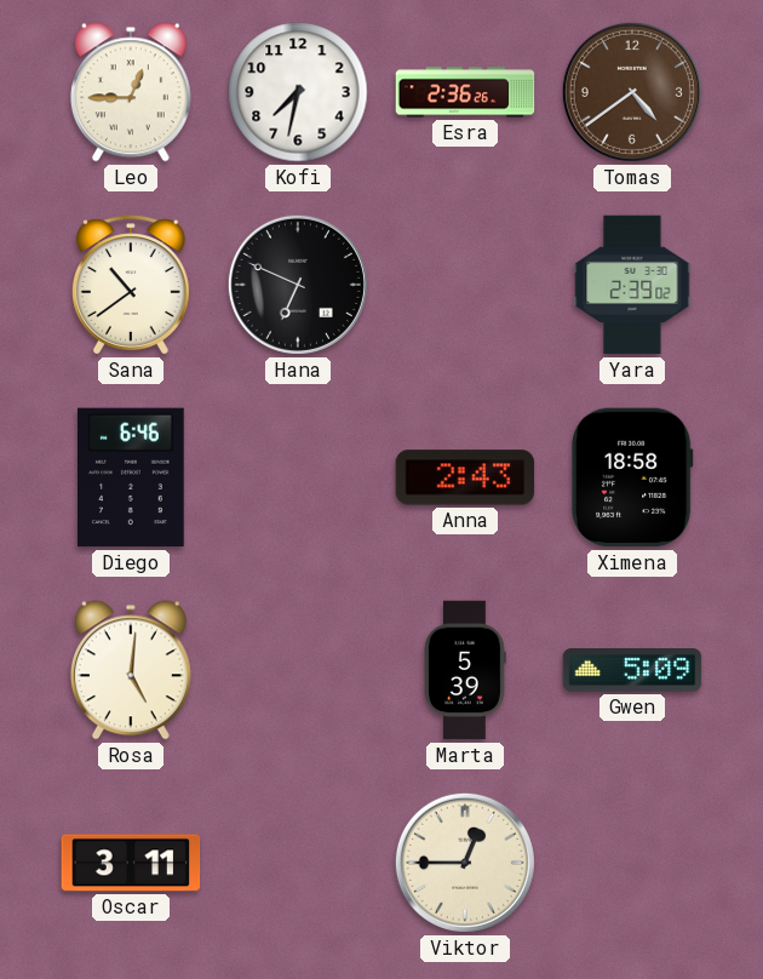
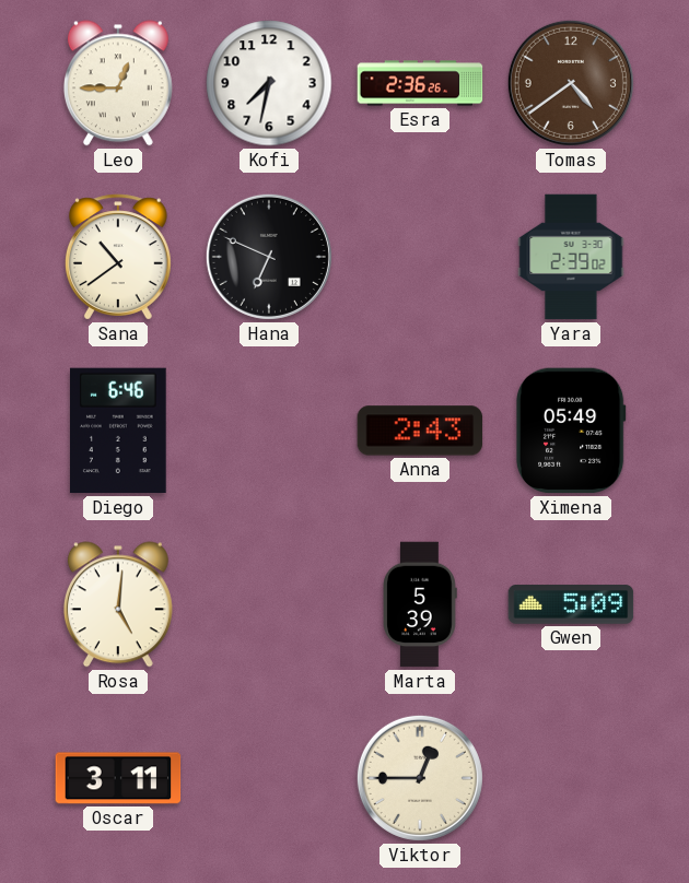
Ximena: 18:58 -> 05:49 (571, 431)
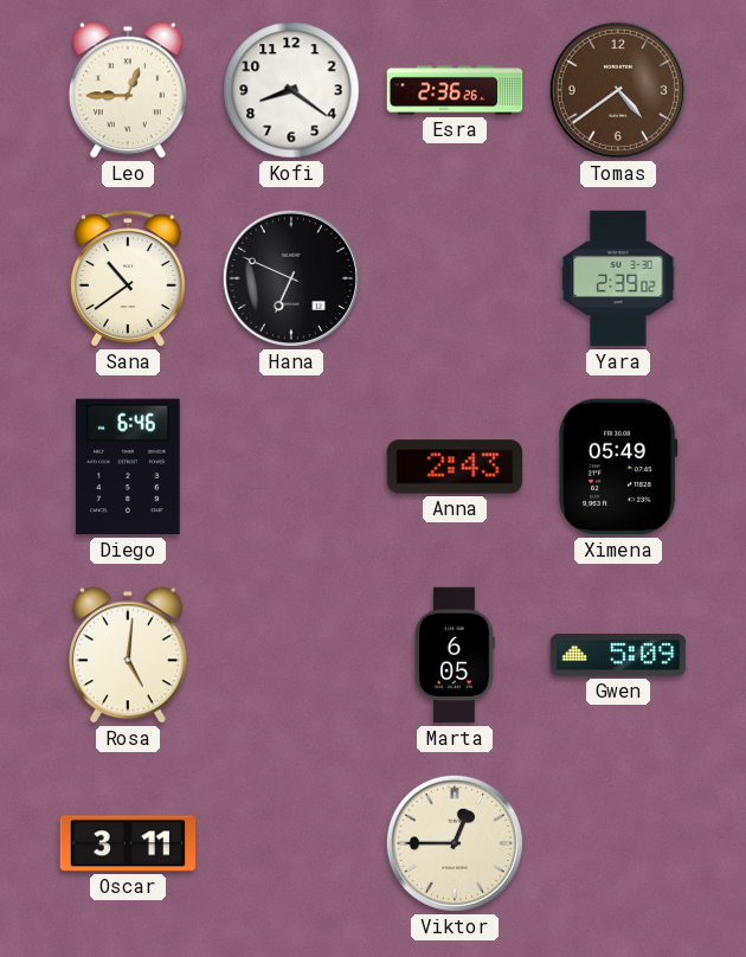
Kofi: 7:32 -> 8:21 (291, 90)
Marta: 5:39 -> 6:05 (456, 655)
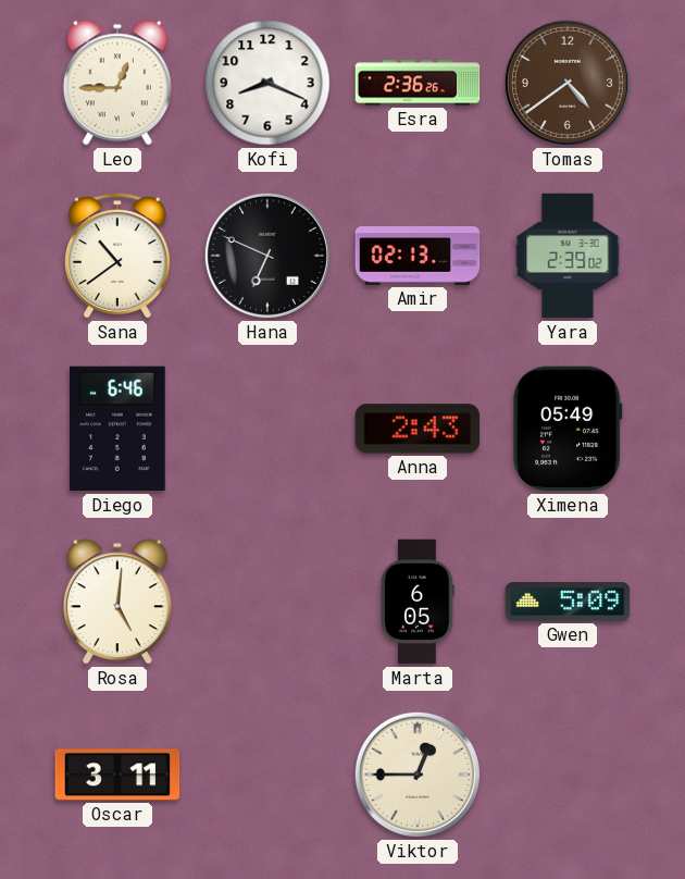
Kofi: 8:21 -> 8:19 (267, 83)
Amir: none -> 02:13 (418, 256)
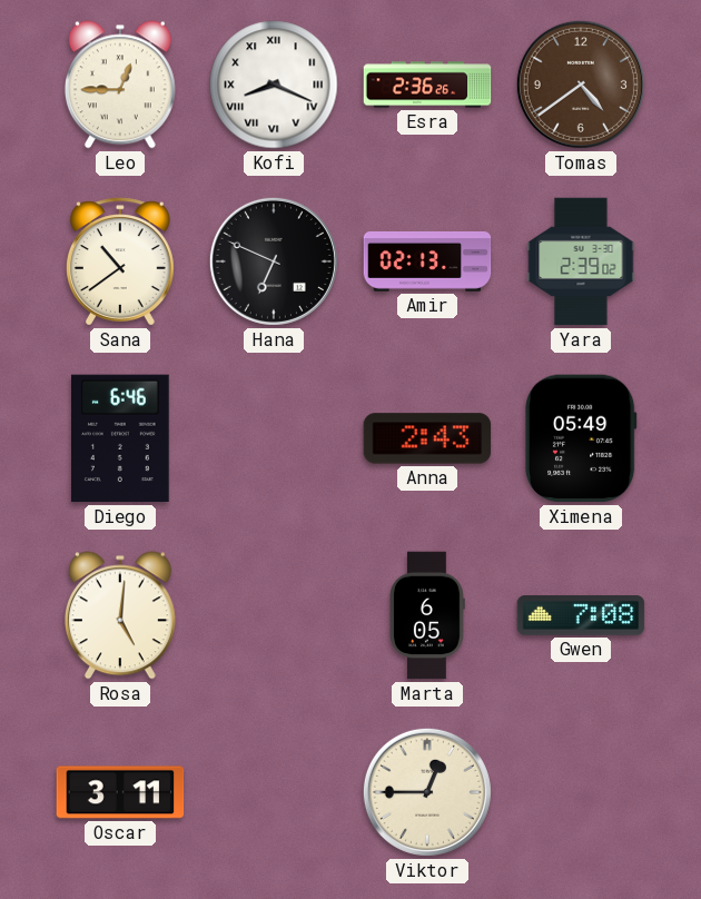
Kofi numerals: Arabic -> Roman (274, 85)
Gwen: 5:09 -> 7:08 (581, 615)
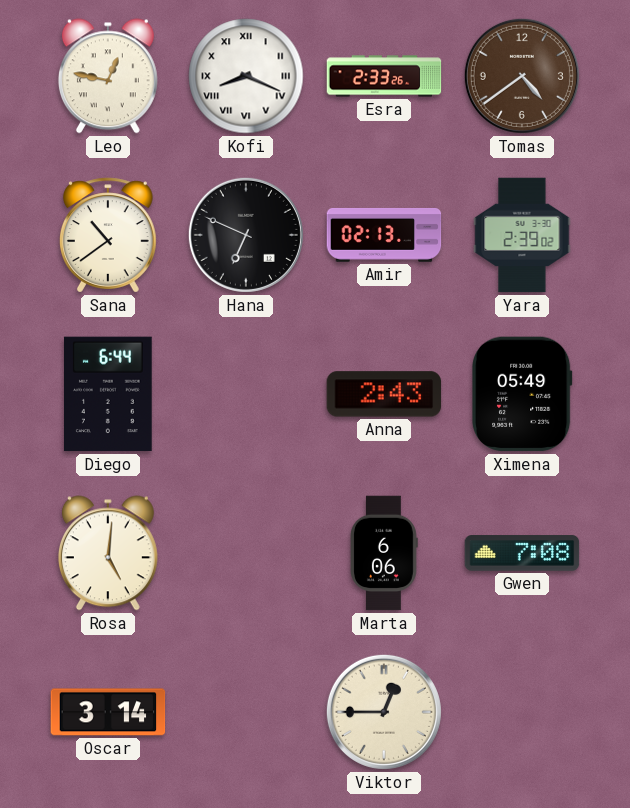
Leo: 12:45 -> 12:47 (108, 76)
Esra: 2:36 -> 2:33 (384, 76)
Diego: 6:46 -> 6:44 (109, 394)
Marta: 6:05 -> 6:06 (385, 553)
Oscar: 3:11 -> 3:14 (108, 712)
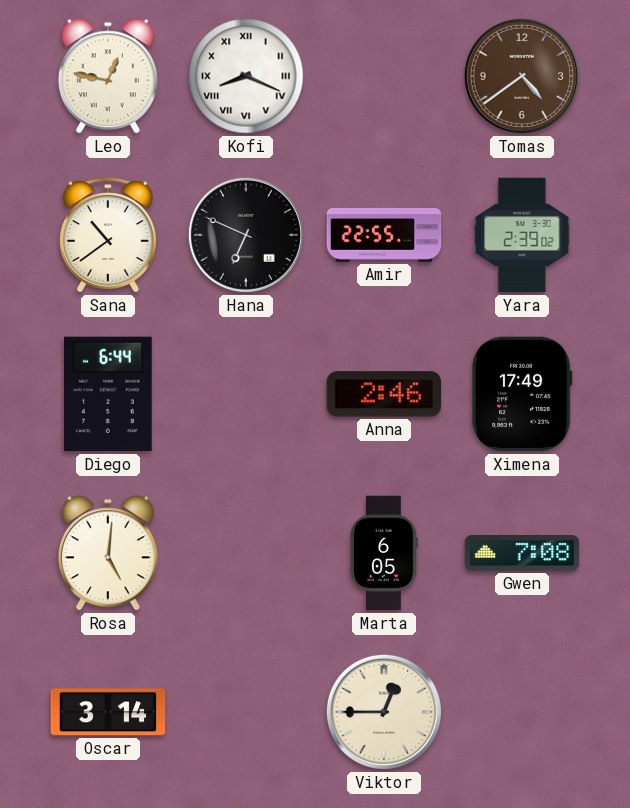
Esra: 2:33 -> none (384, 76)
Amir: 02:13 -> 22:55 (384, 235)
Anna: 2:43 -> 2:46 (384, 394)
Ximena: 05:49 -> 17:49 (522, 394)
Marta: 6:06 -> 6:05 (385, 553)
